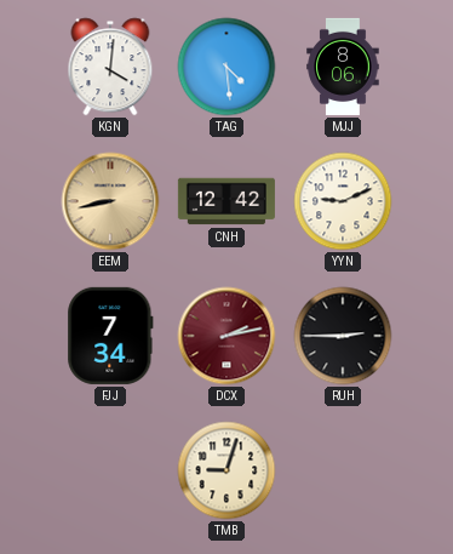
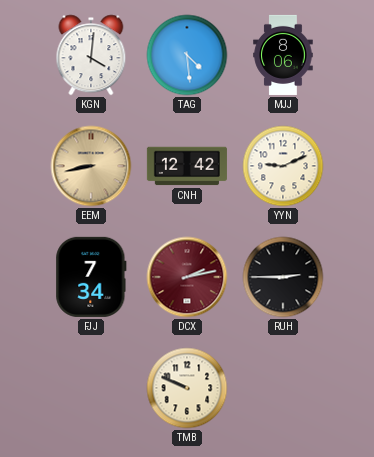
TMB: 9:03 -> 9:49 (187, 388)
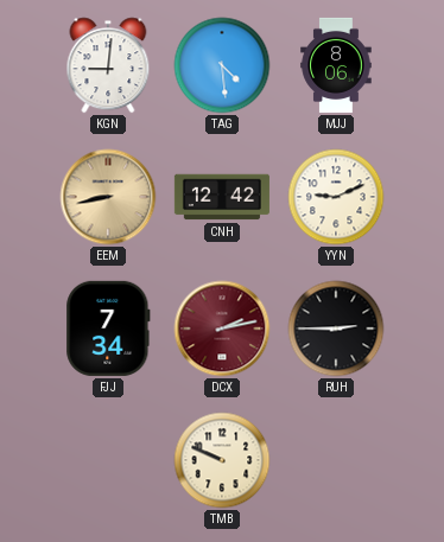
KGN: 4:01 -> 9:01 (108, 65)
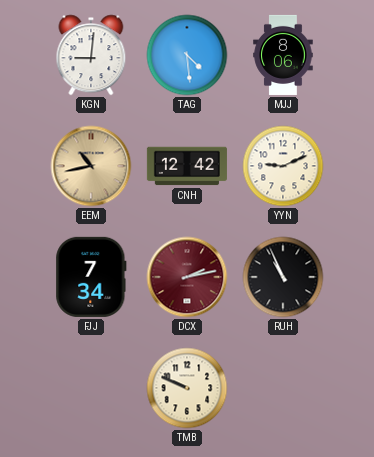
EEM: 8:43 -> 10:43 (91, 166)
RUH: 2:45 -> 10:56 (283, 277)
